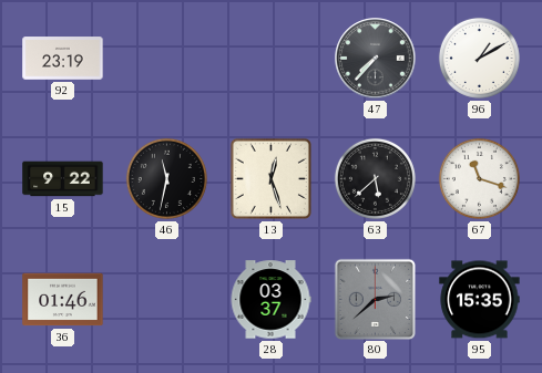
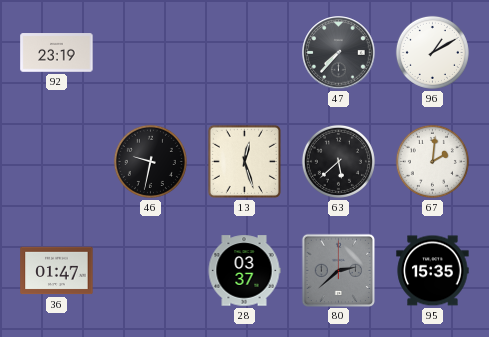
15: 9:22 -> none (63, 179)
46: 11:32 -> 9:32 (150, 161)
67: 11:18 -> 2:01 (432, 161)
36: 01:46 -> 01:47 (57, 271)
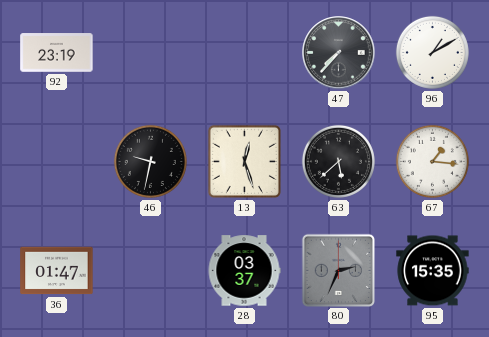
67: 2:01 -> 1:16 (432, 161)
80: 2:38 -> 2:34 (338, 270)
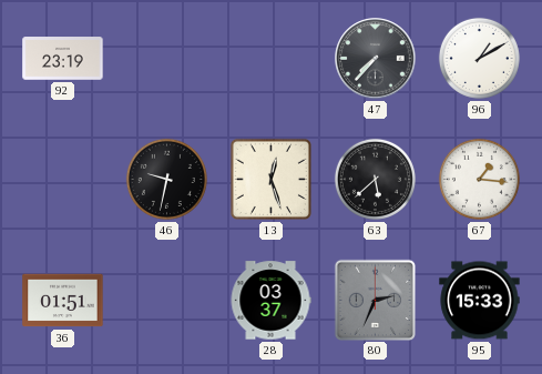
36: 01:47 -> 01:51 (63, 301)
95: 15:35 -> 15:33 (480, 301)
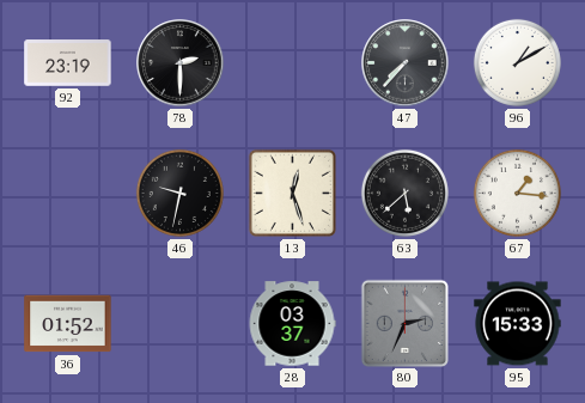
78: none -> 2:30 (181, 63)
36: 01:51 -> 01:52 (68, 324)
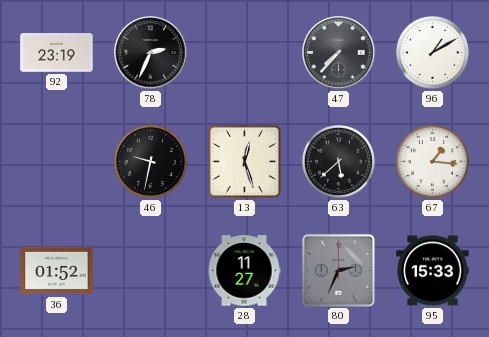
78: 2:30 -> 2:34 (151, 53)
28: 03:37 -> 11:27 (244, 271)
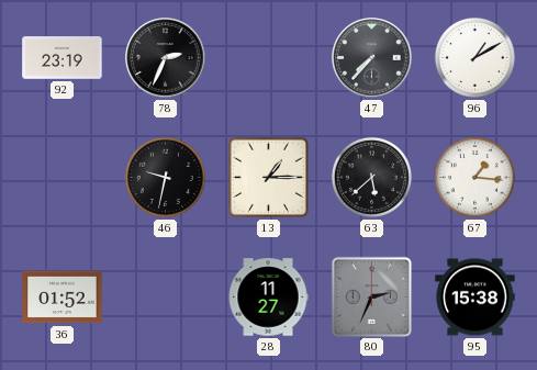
13: 12:27 -> 1:15 (268, 177)
95: 15:33 -> 15:38 (476, 298)
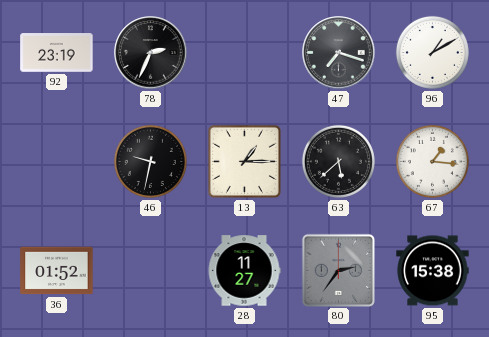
47: 7:37 -> 7:18 (339, 53)
80: 2:34 -> 2:36 (338, 270)
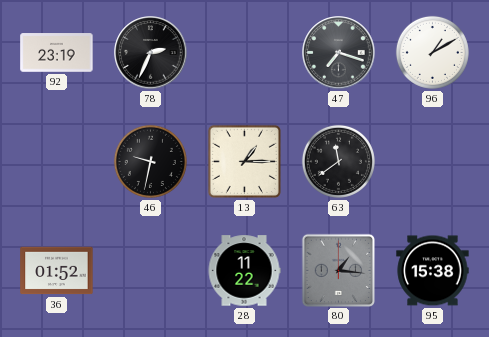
63: 5:38 -> 11:39 (338, 161)
67: 1:16 -> none (432, 161)
28: 11:27 -> 11:22 (244, 271)
80: 2:36 -> 1:16 (338, 270)
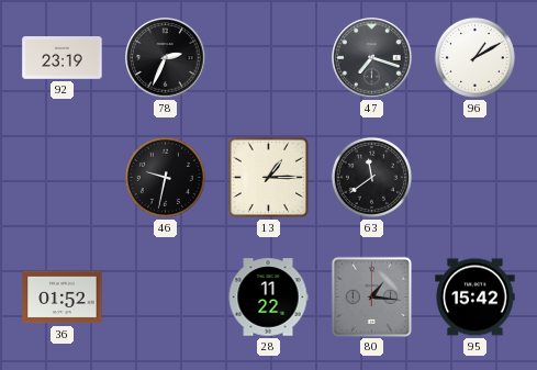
95: 15:38 -> 15:42 (476, 298)
